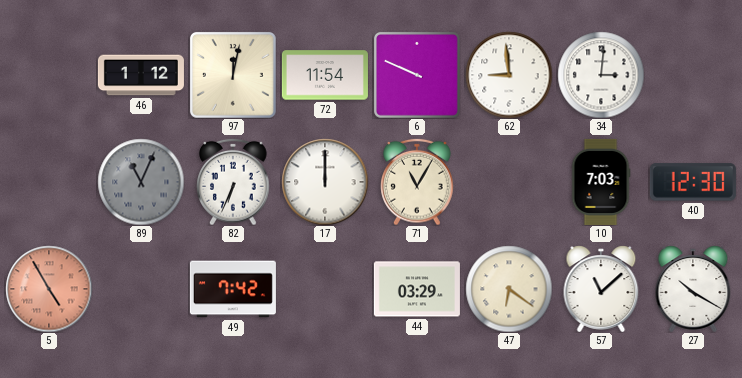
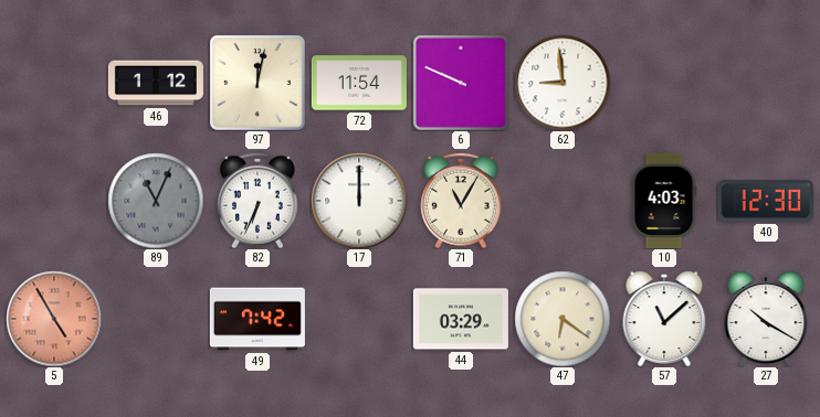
34: 3:01 -> none (601, 75)
10: 7:03 -> 4:03 (664, 201)
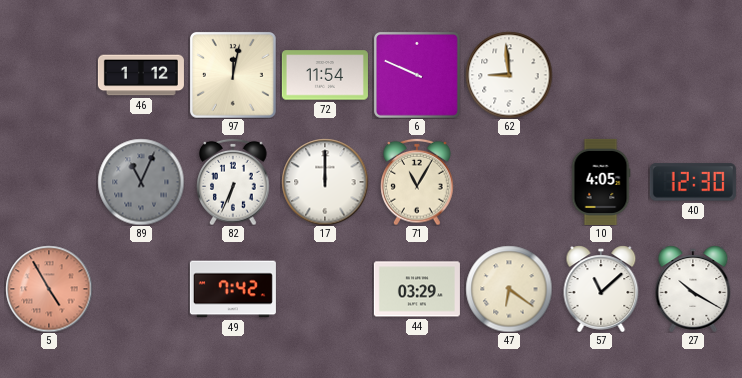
10: 4:03 -> 4:05 (601, 182)
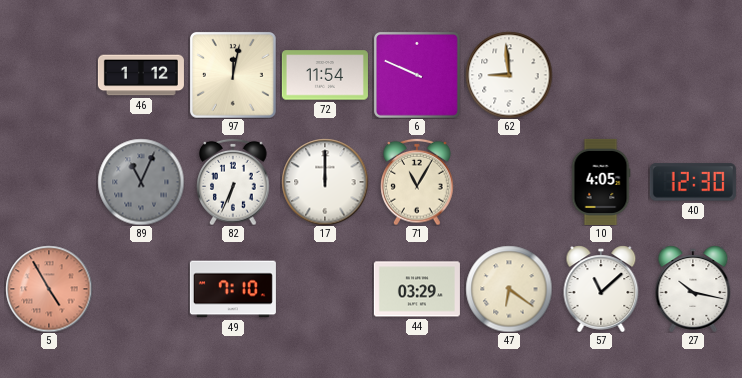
49: 7:42 -> 7:10 (233, 289)
27: 10:20 -> 10:17 (693, 289)
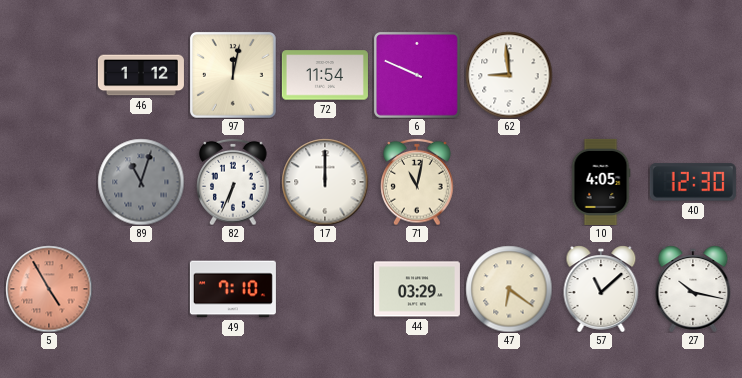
89: 11:04 -> 11:03 (141, 182)
71: 11:05 -> 11:02 (417, 182)
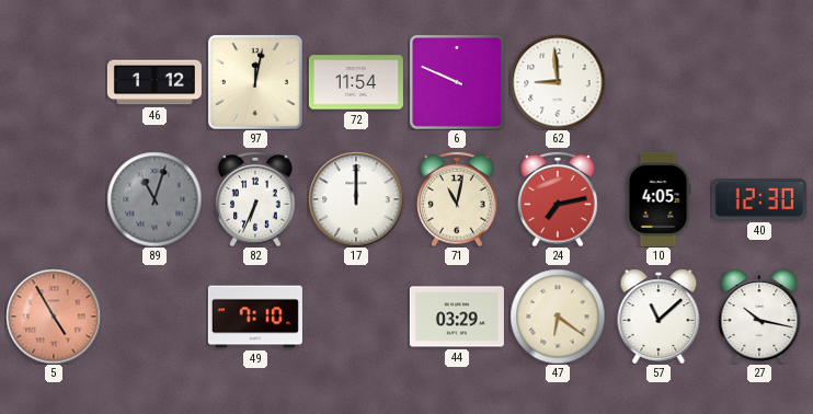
24: none -> 7:13 (558, 199)
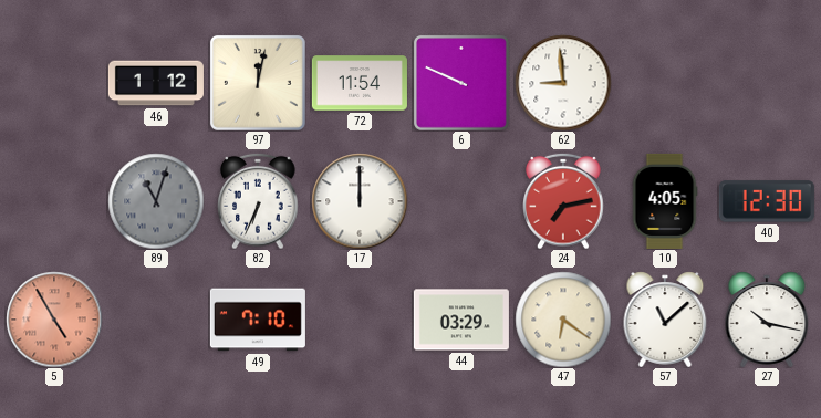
71: 11:02 -> none (457, 199)
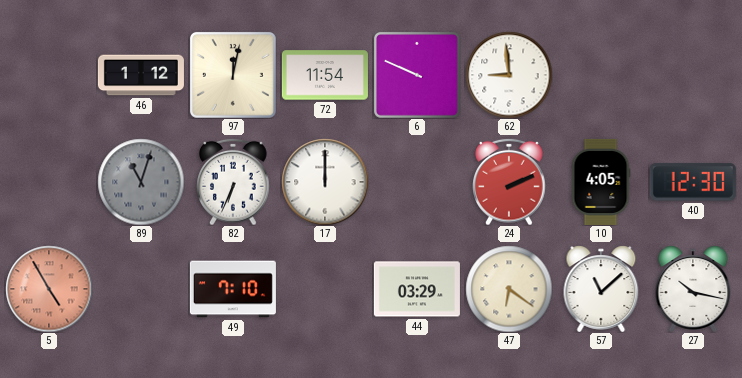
24: 7:13 -> 2:11 (509, 182)
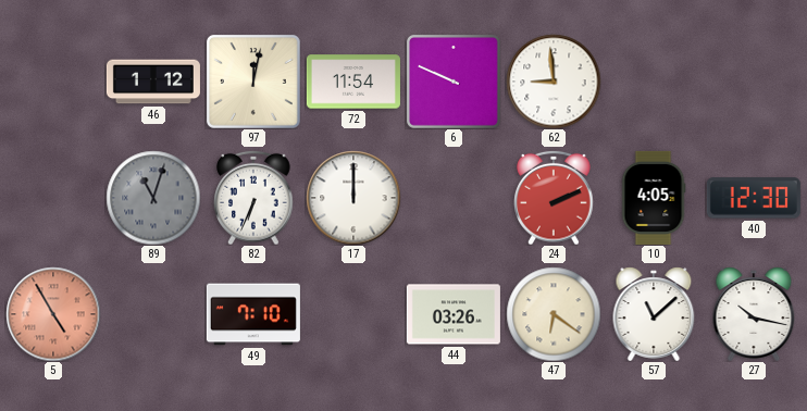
44: 03:29 -> 03:26 (454, 314)
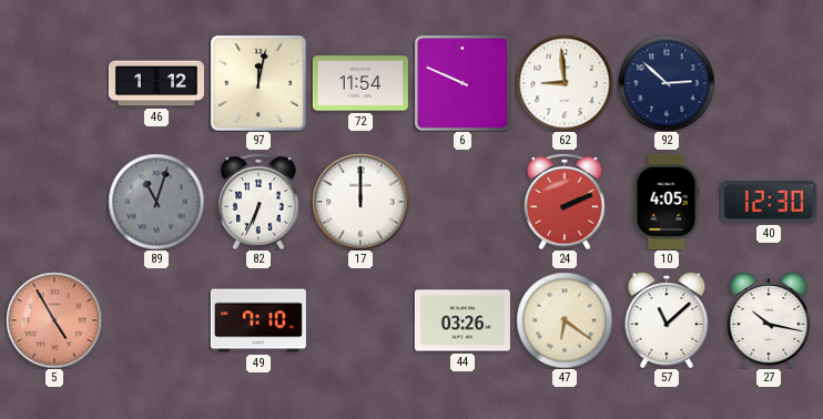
92: none -> 2:52 (667, 83)
